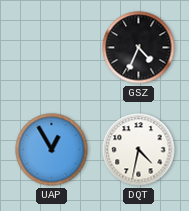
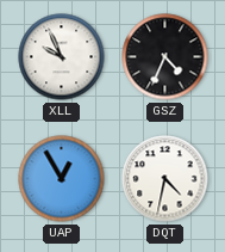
XLL: none -> 9:56 (62, 57)
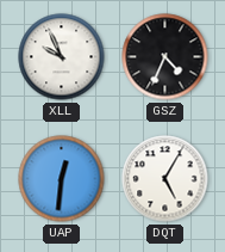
UAP: 12:55 -> 12:31 (62, 179)
DQT: 4:32 -> 5:05 (165, 179)
